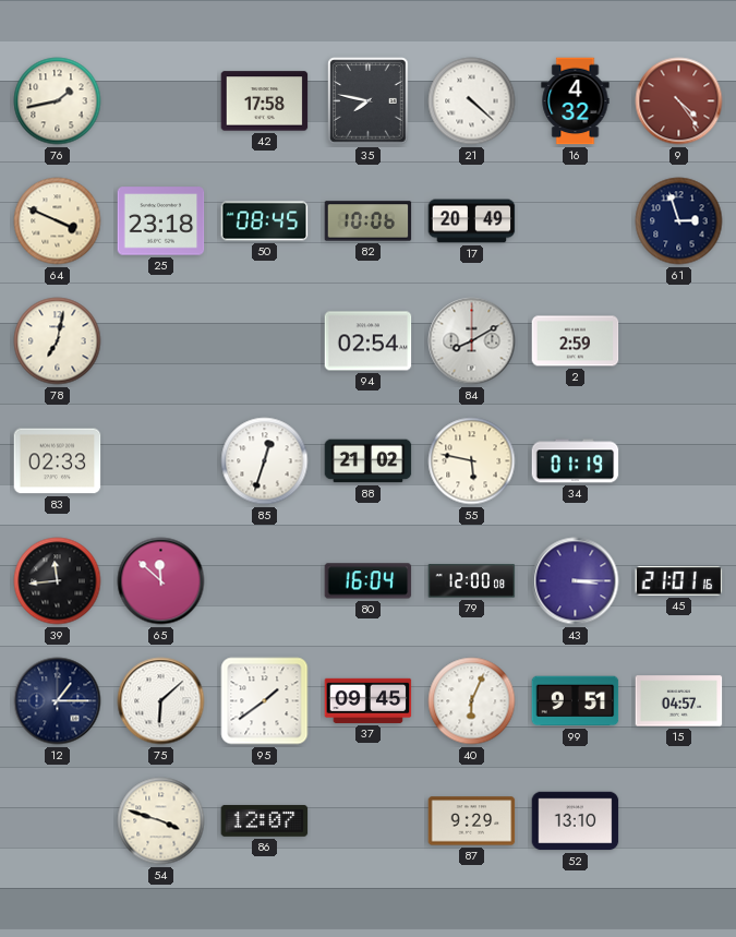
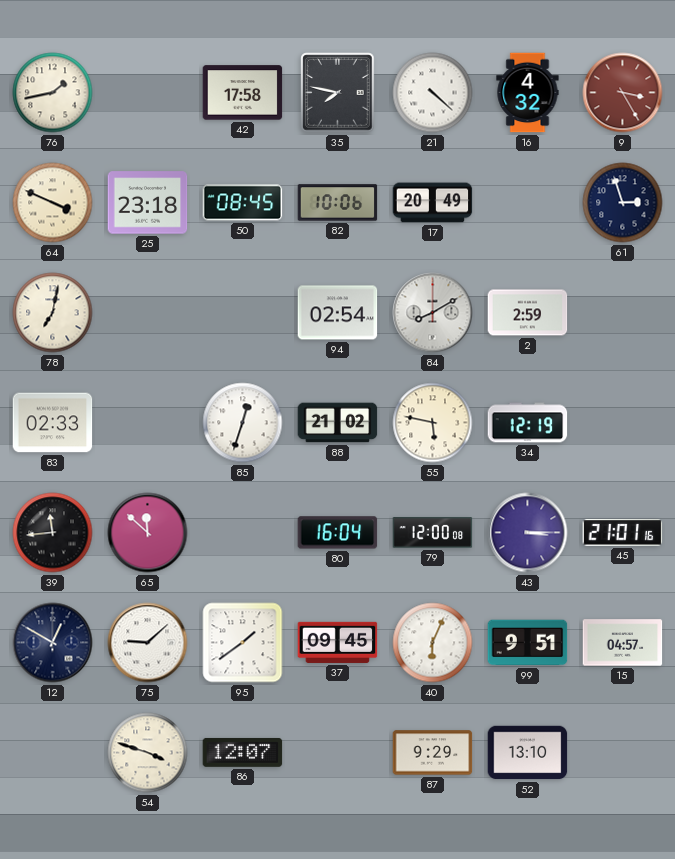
9: 4:24 -> 3:25 (623, 93)
34: 01:19 -> 12:19 (528, 423)
12: 1:15 -> 12:50 (53, 643)
75: 6:08 -> 9:08 (148, 643)
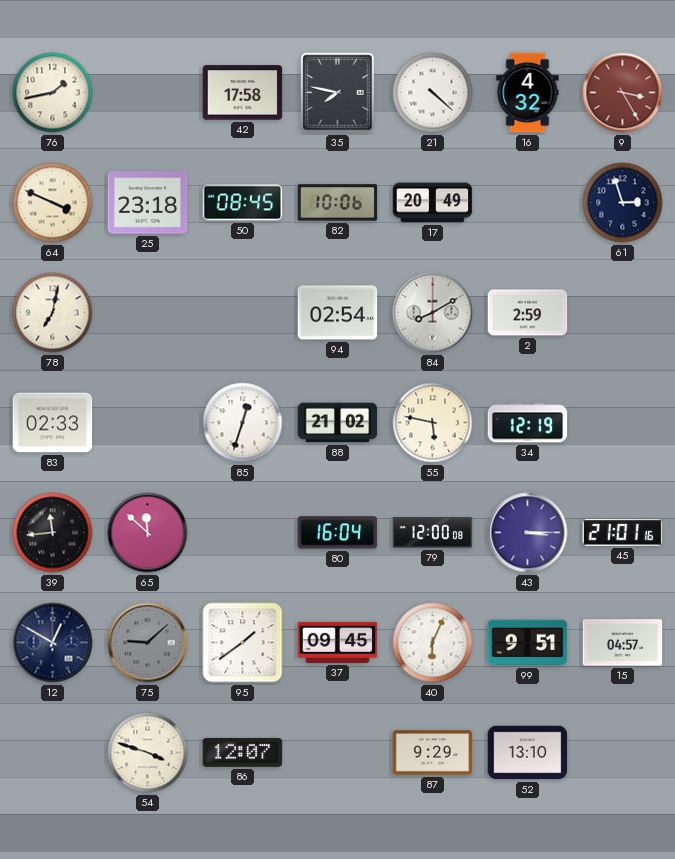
75 dial: white -> grey (148, 643)
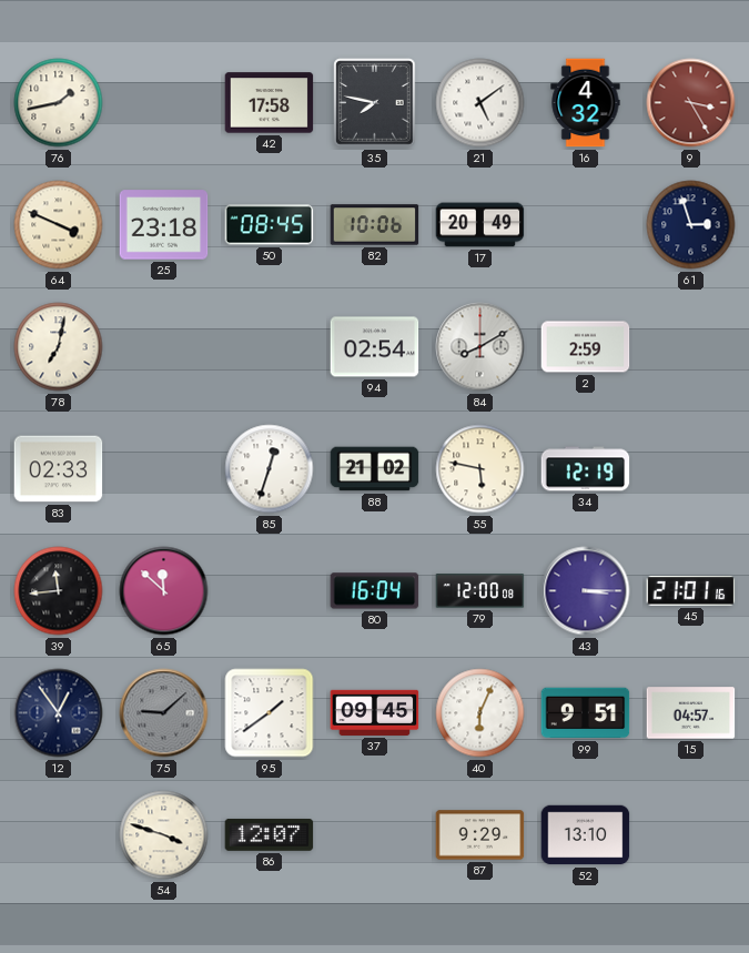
21: 4:22 -> 5:09 (480, 103)
12: 12:50 -> 12:54 (59, 713)
